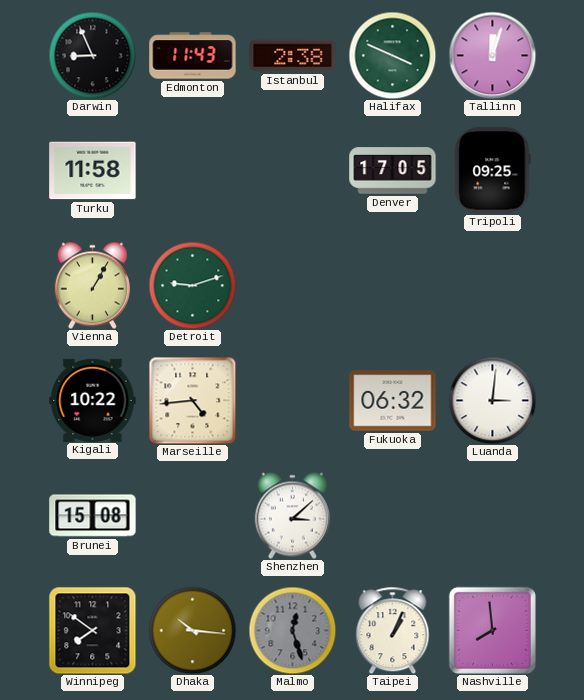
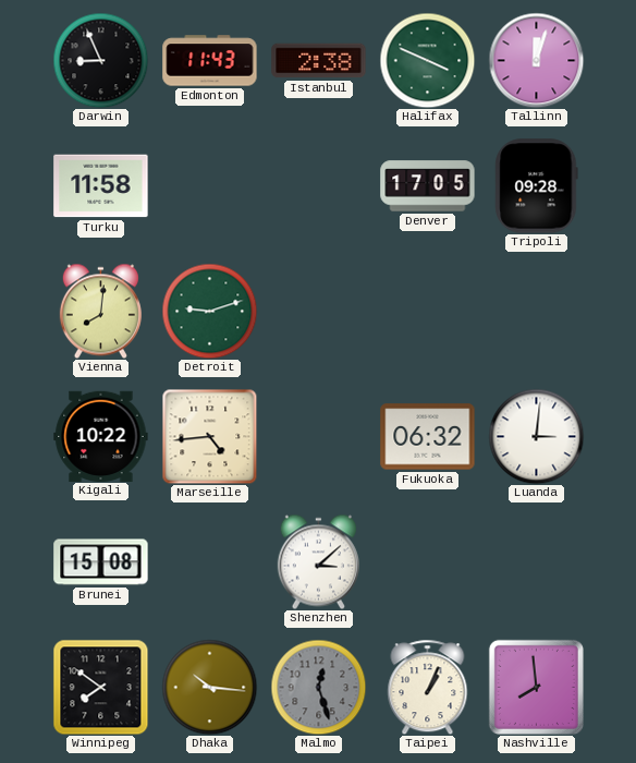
Tripoli: 09:25 -> 09:28 (537, 186)
Vienna: 1:05 -> 8:01 (100, 311)
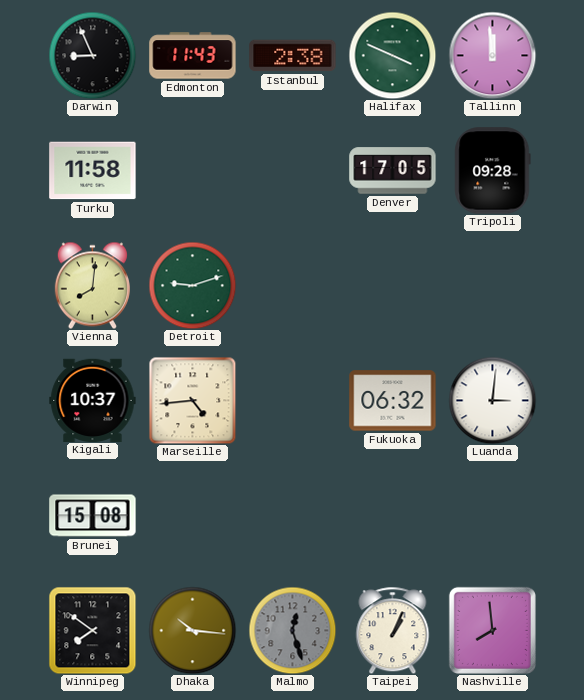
Tallinn: 12:03 -> 11:59 (492, 55)
Kigali: 10:22 -> 10:37 (93, 400)
Shenzhen: 3:08 -> none (318, 561)
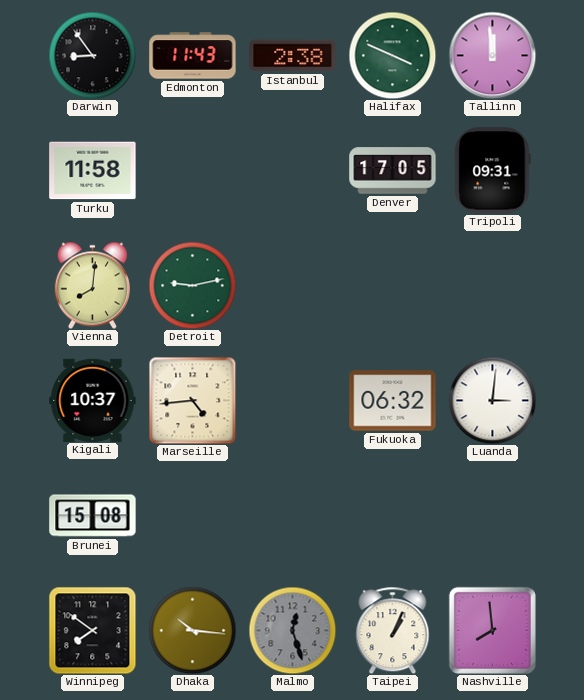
Darwin: 8:56 -> 8:54 (92, 55)
Tripoli: 09:28 -> 09:31 (493, 171)
Detroit: 9:12 -> 9:13 (192, 285)
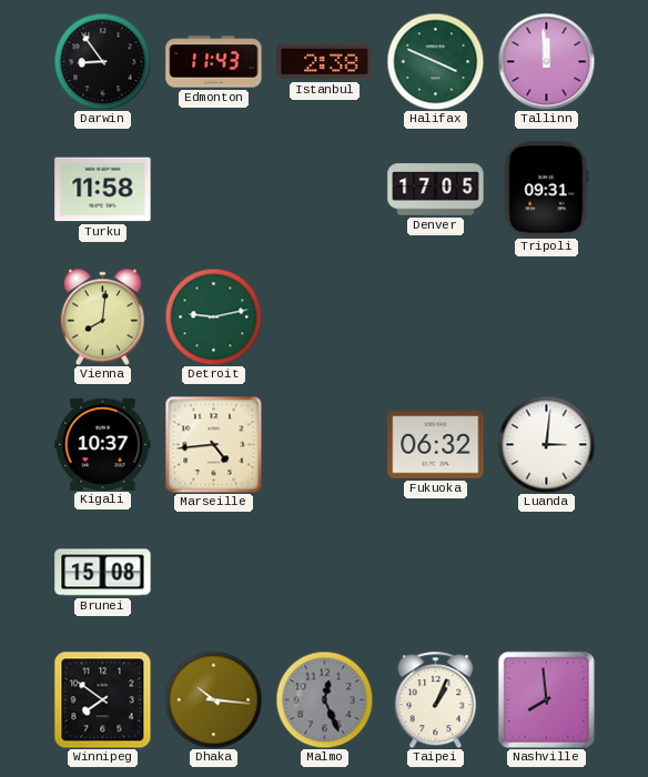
Malmo: 12:27 -> 12:26 (324, 699)
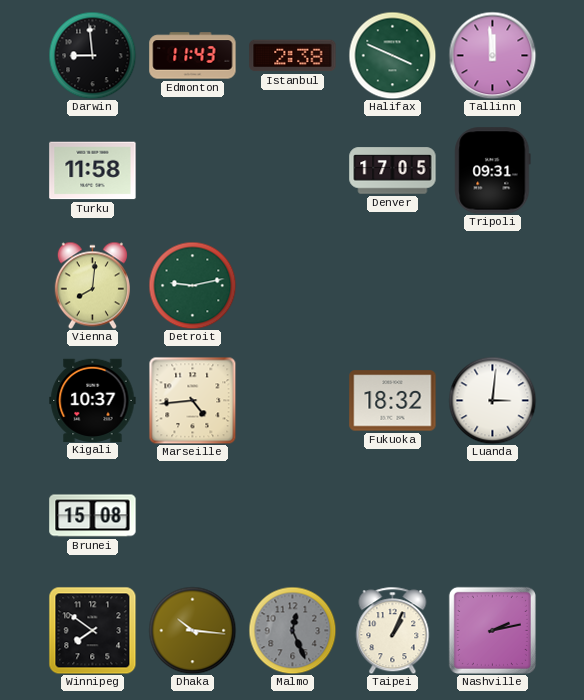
Darwin: 8:54 -> 8:59 (92, 55)
Fukuoka: 06:32 -> 18:32 (393, 401)
Nashville: 7:59 -> 2:13 (492, 630)
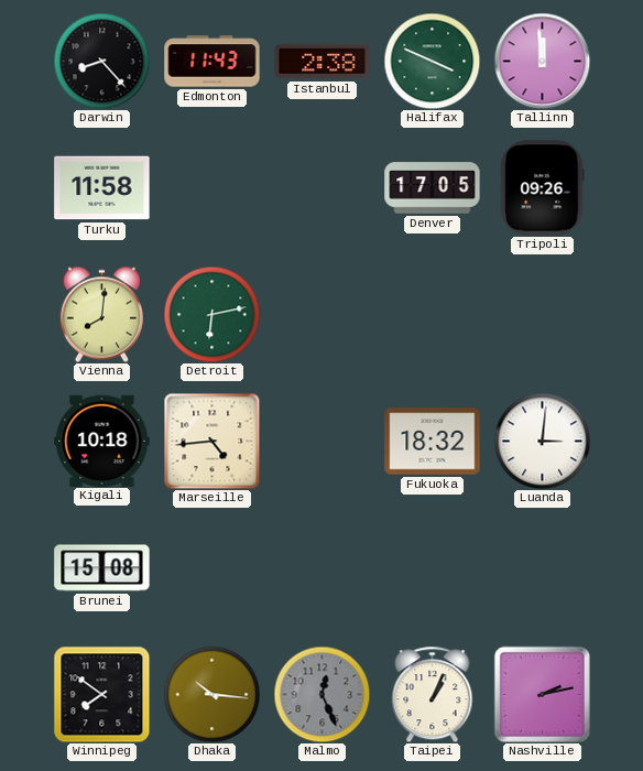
Darwin: 8:59 -> 8:23 (101, 61)
Tripoli: 09:31 -> 09:26 (543, 188)
Detroit: 9:13 -> 6:13 (211, 314)
Kigali: 10:37 -> 10:18 (102, 441)
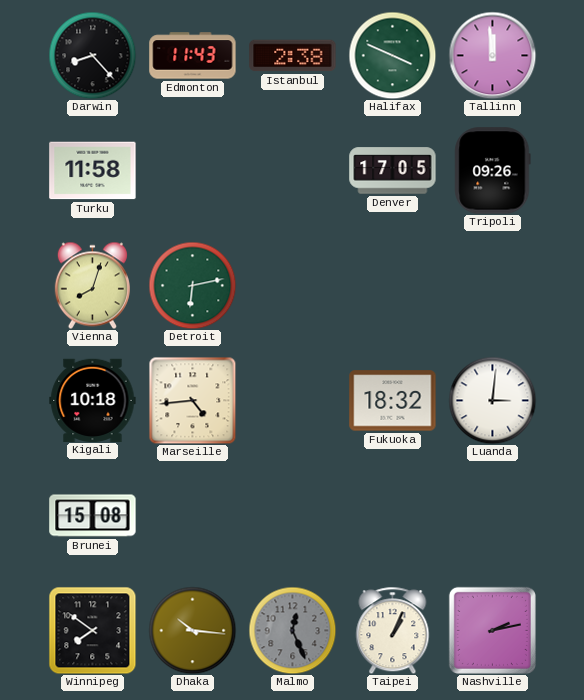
Vienna: 8:01 -> 8:03 (92, 285)
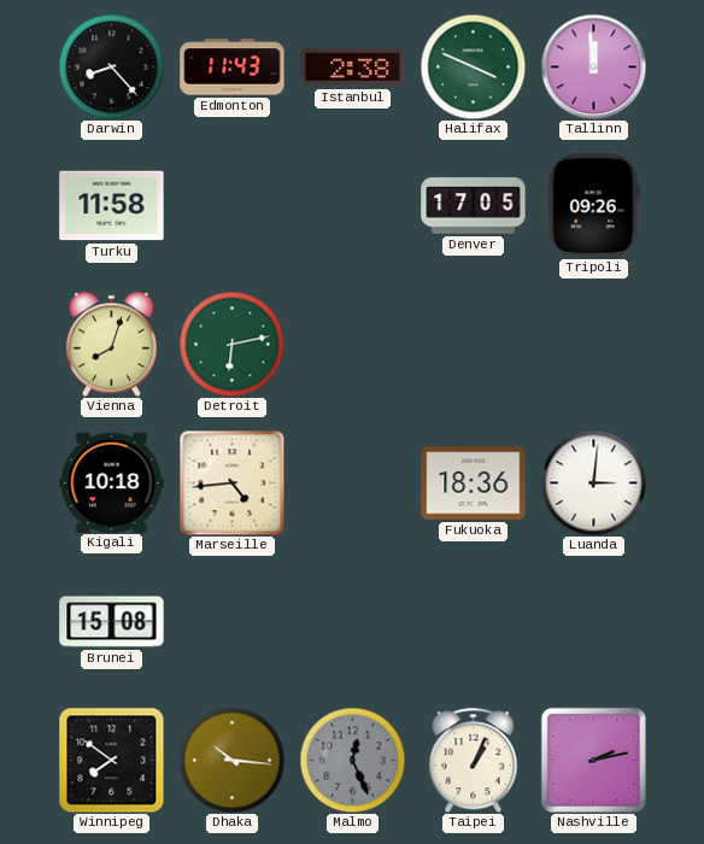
Fukuoka: 18:32 -> 18:36 (474, 483)
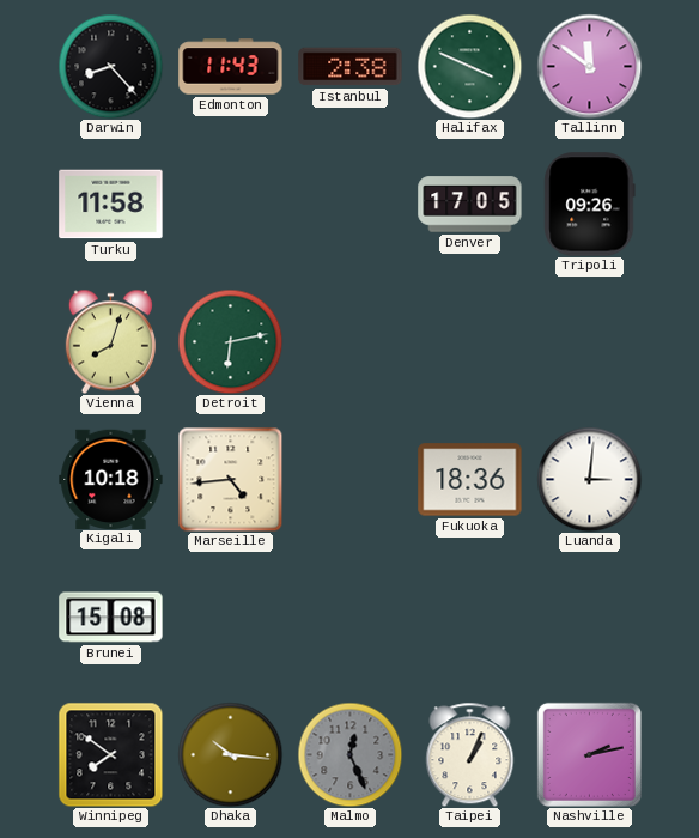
Tallinn: 11:59 -> 11:51 (589, 66)
